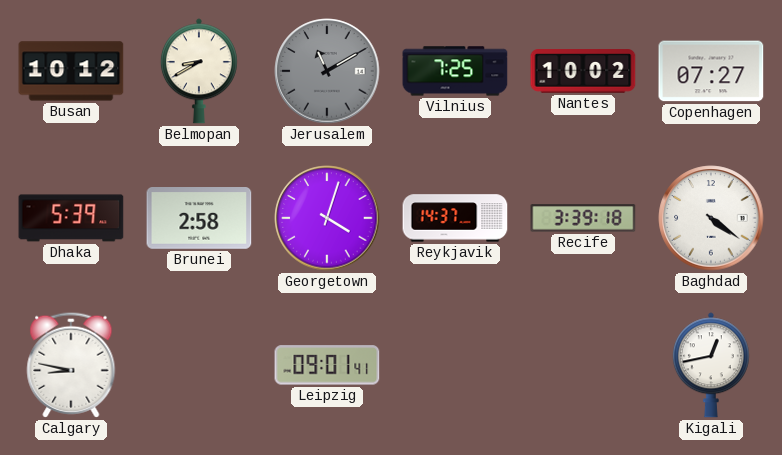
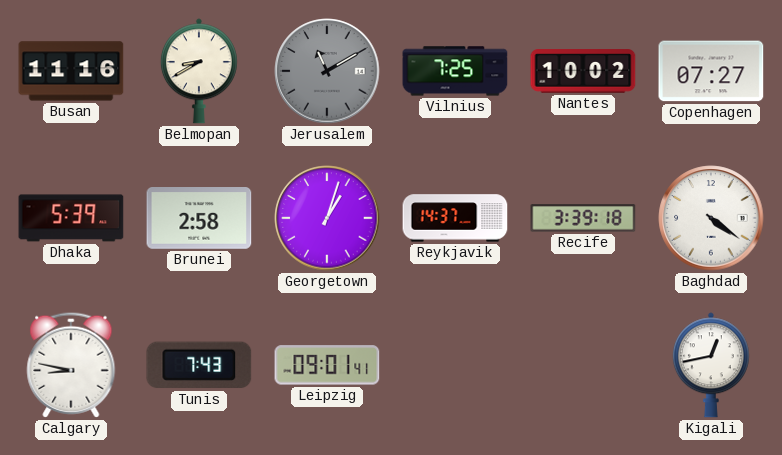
Busan: 10:12 -> 11:16 (71, 71)
Georgetown: 4:03 -> 1:03 (327, 218)
Tunis: none -> 7:43 (199, 365)
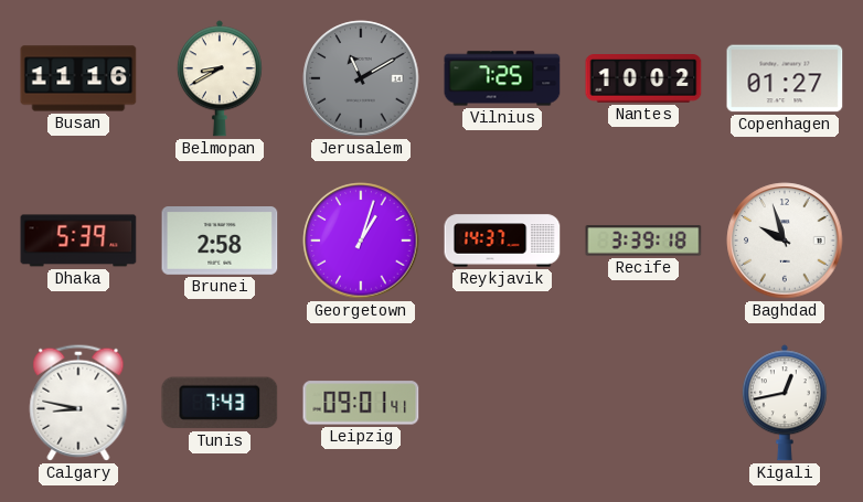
Copenhagen: 07:27 -> 01:27 (785, 78)
Baghdad: 4:21 -> 9:57 (785, 241)
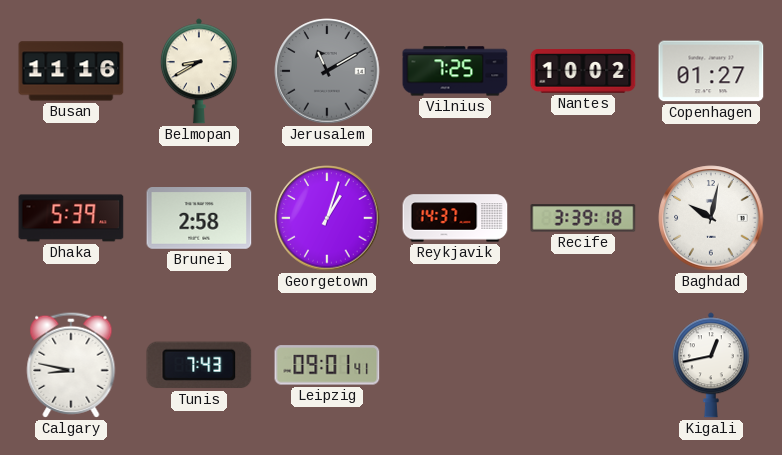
Baghdad: 9:57 -> 10:02 (711, 218)
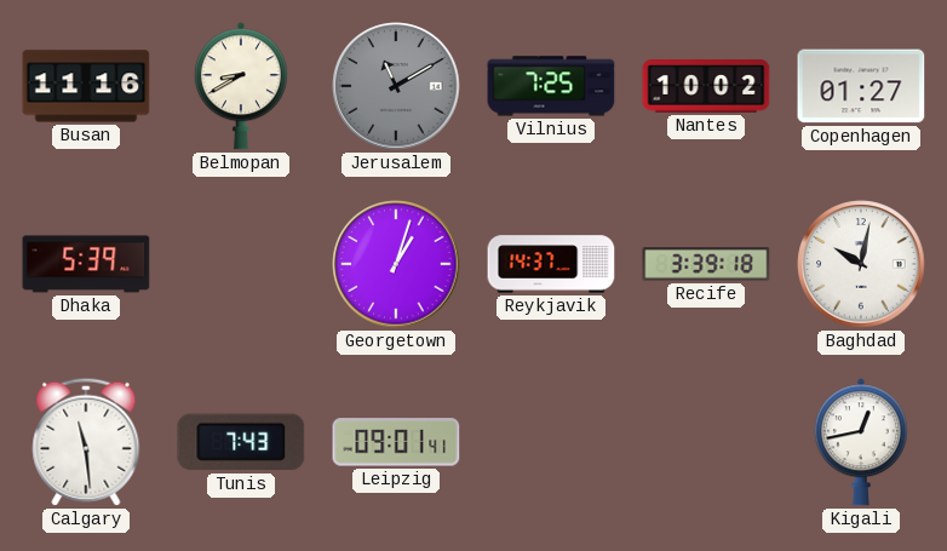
Brunei: 2:58 -> none (199, 219)
Calgary: 8:47 -> 11:29 (86, 442)
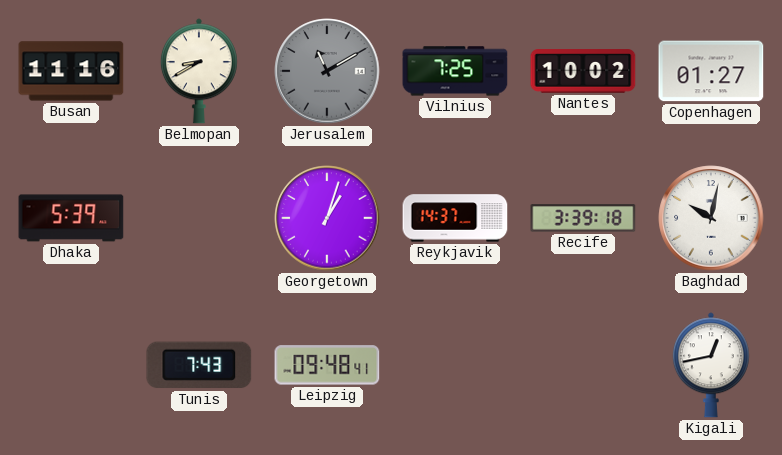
Calgary: 11:29 -> none (86, 442)
Leipzig: 09:01 -> 09:48 (327, 365)
